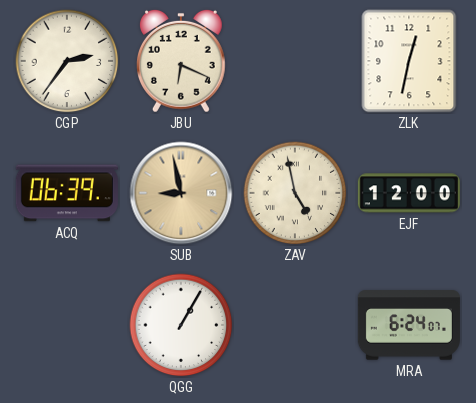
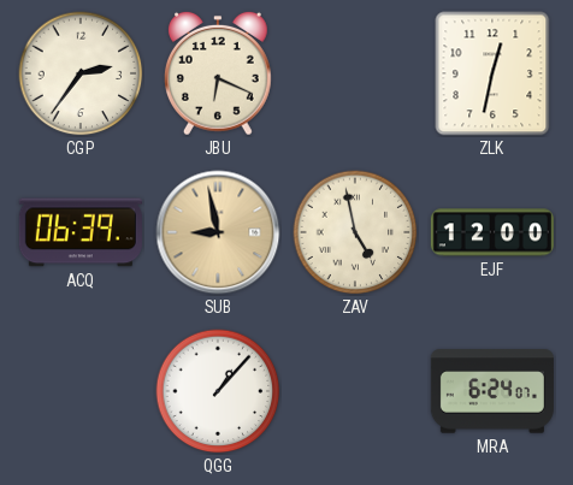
QGG: 1:05 -> 1:07 (218, 391)
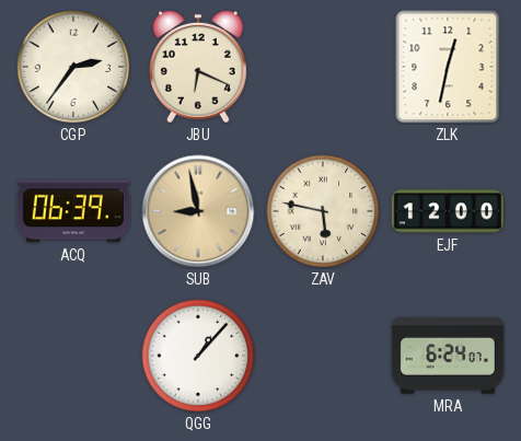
ZAV: 4:58 -> 5:47 (323, 211)
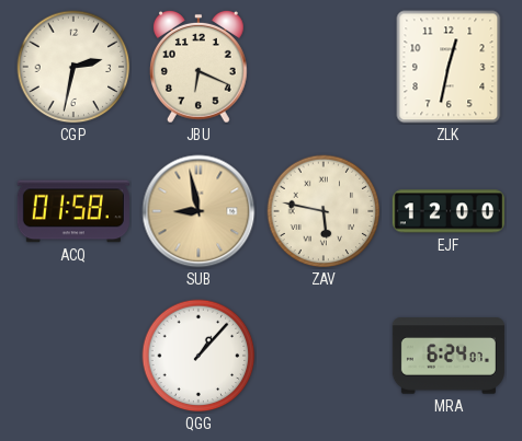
CGP: 2:36 -> 2:32 (73, 67)
ACQ: 06:39 -> 01:58 (73, 211)
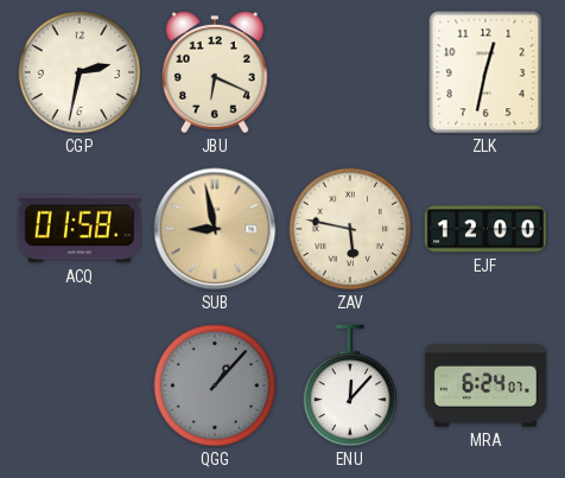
QGG dial: white -> grey (215, 385)
ENU: none -> 12:07 (350, 385)
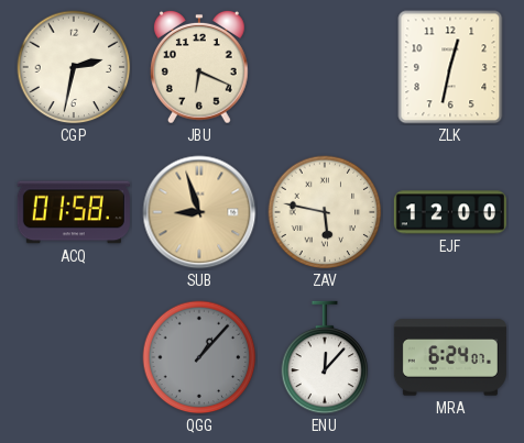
SUB: 8:58 -> 8:57 (199, 212)
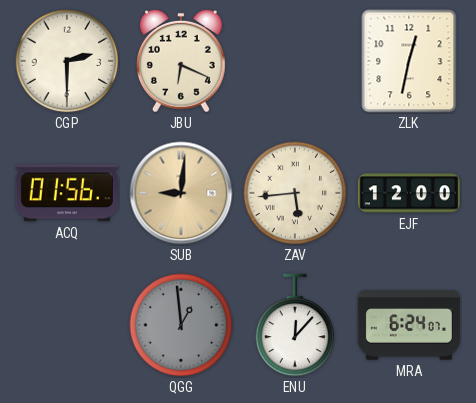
CGP: 2:32 -> 2:30 (67, 61)
ACQ: 01:58 -> 01:56 (67, 193)
SUB: 8:57 -> 9:01 (181, 193)
ZAV: 5:47 -> 5:44 (295, 193)
QGG: 1:07 -> 12:59 (181, 325)
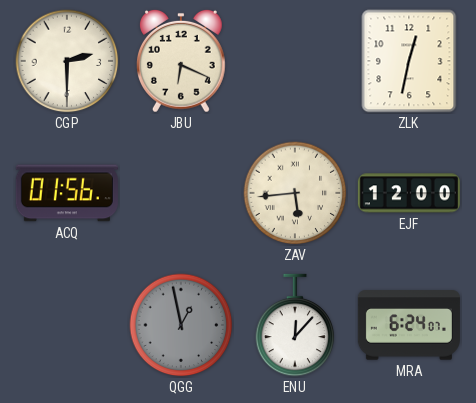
SUB: 9:01 -> none (181, 193)
QGG: 12:59 -> 12:58 (181, 325)
